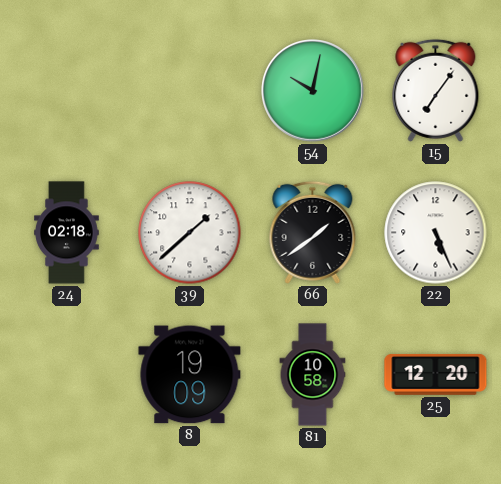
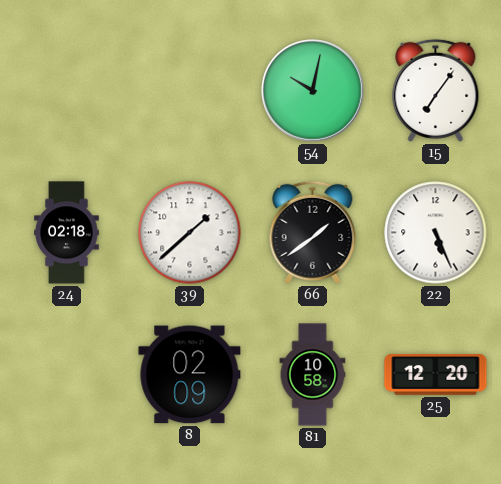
8: 19:09 -> 02:09 (190, 375)
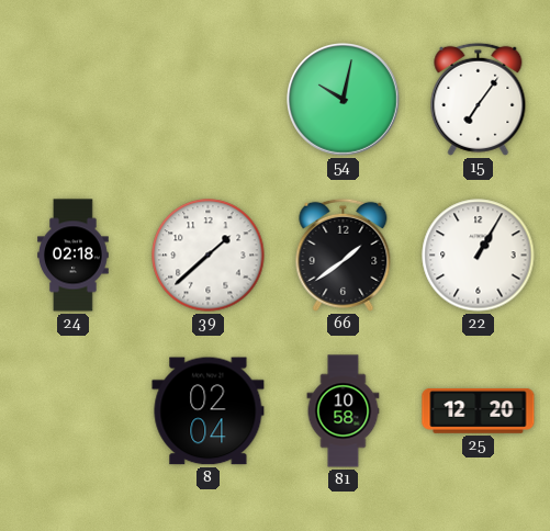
22: 5:26 -> 1:05 (479, 256)
8: 02:09 -> 02:04 (209, 411)
